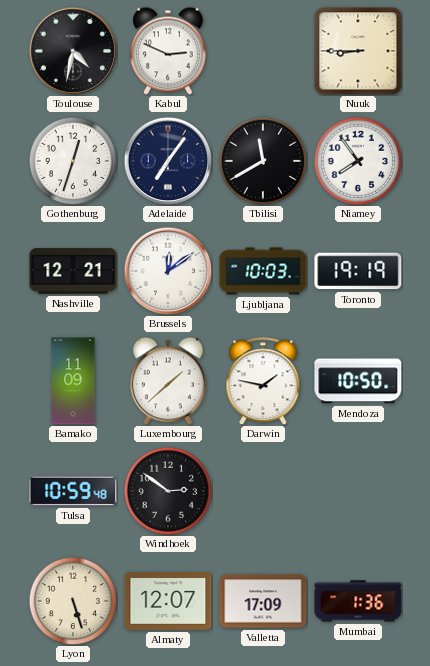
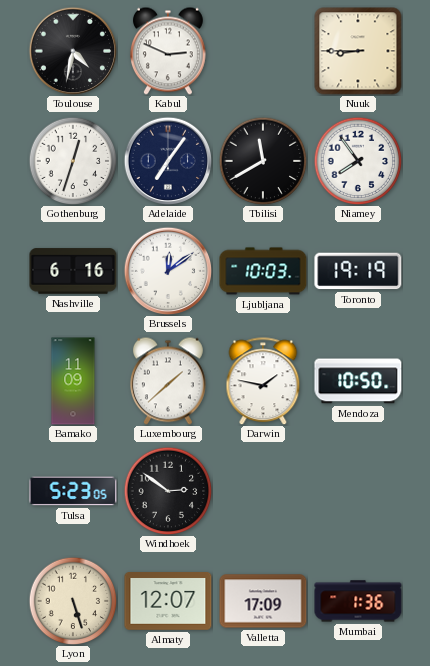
Nashville: 12:21 -> 6:16 (73, 271)
Tulsa: 10:59 -> 5:23 (73, 491)
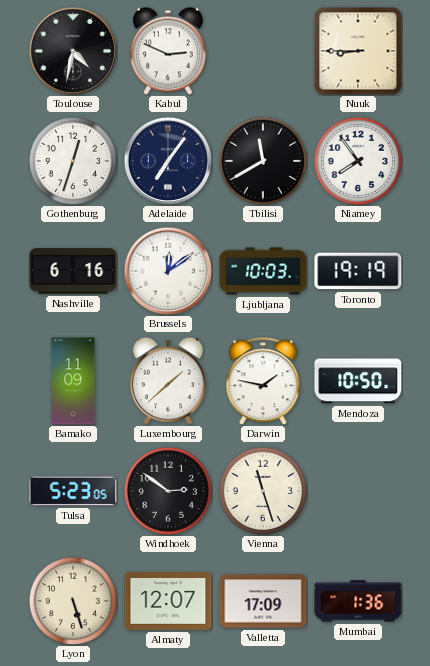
Vienna: none -> 11:27 (263, 491)
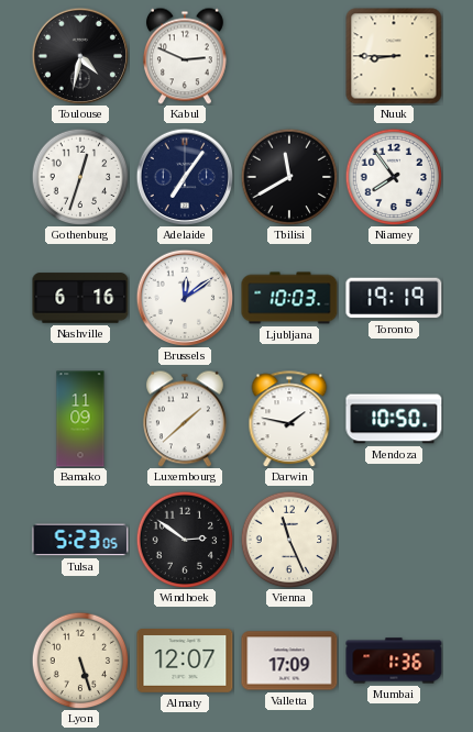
Vienna: 11:27 -> 11:26 (289, 540)
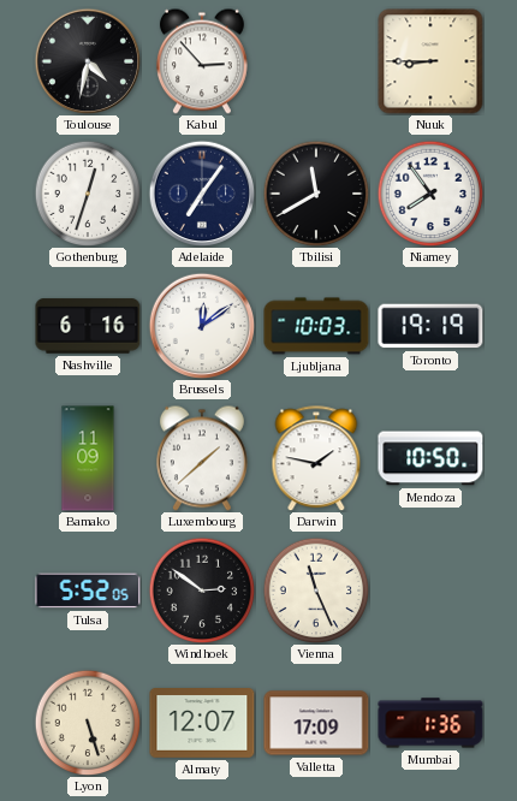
Kabul: 2:49 -> 2:53 (202, 61)
Tulsa: 5:23 -> 5:52 (88, 591)
